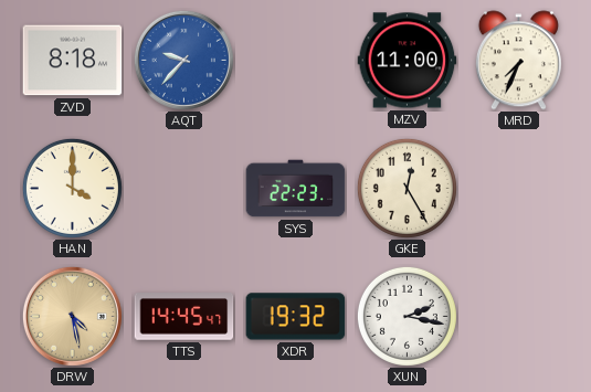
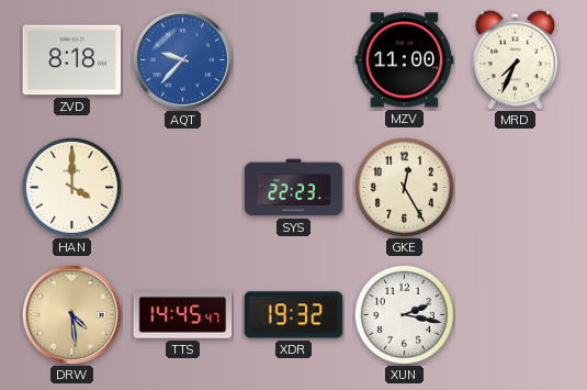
DRW: 4:28 -> 4:29 (71, 314)
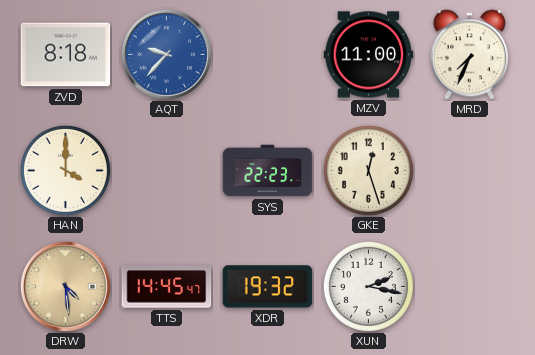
GKE: 12:25 -> 12:27 (368, 170)
